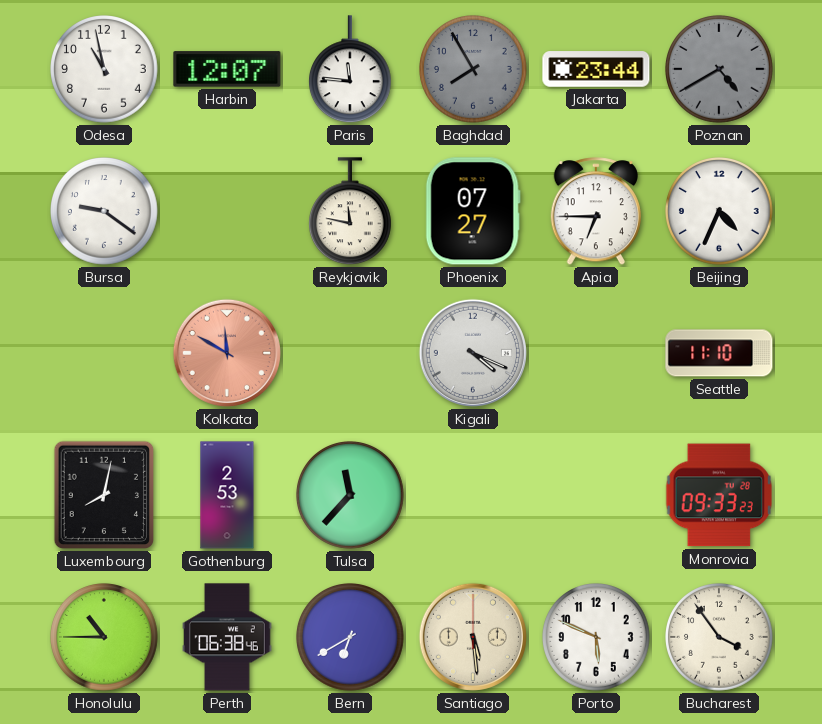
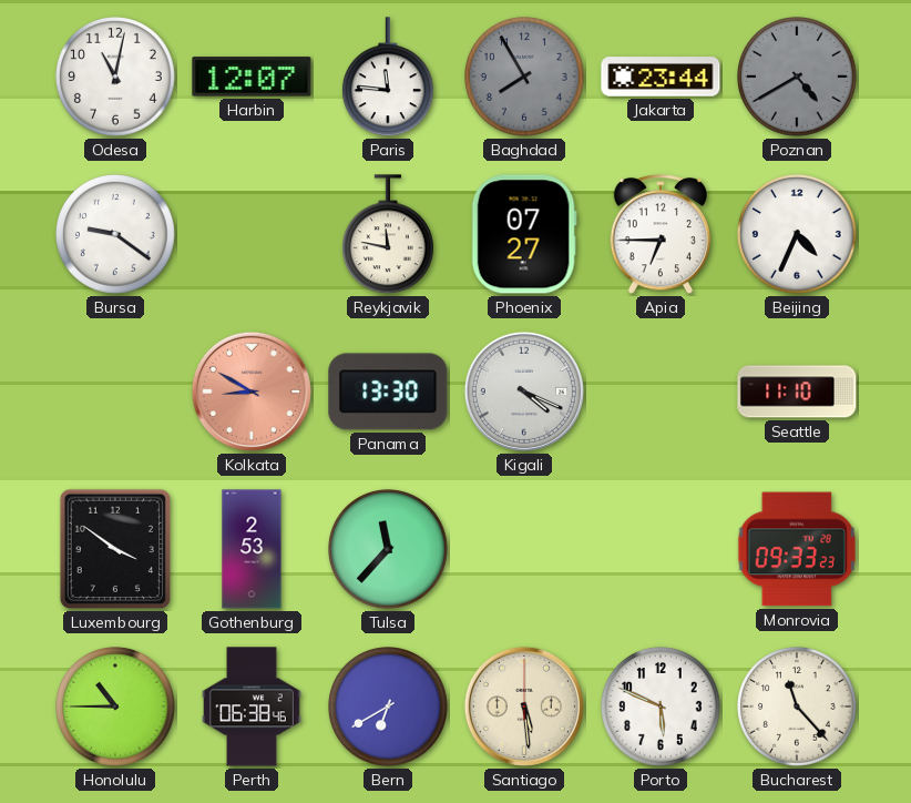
Odesa: 10:58 -> 11:02 (116, 78)
Kolkata: 11:50 -> 8:50 (252, 392)
Panama: none -> 13:30 (388, 392)
Luxembourg: 8:02 -> 3:51 (115, 549)
Bucharest: 3:54 -> 11:23 (798, 708)
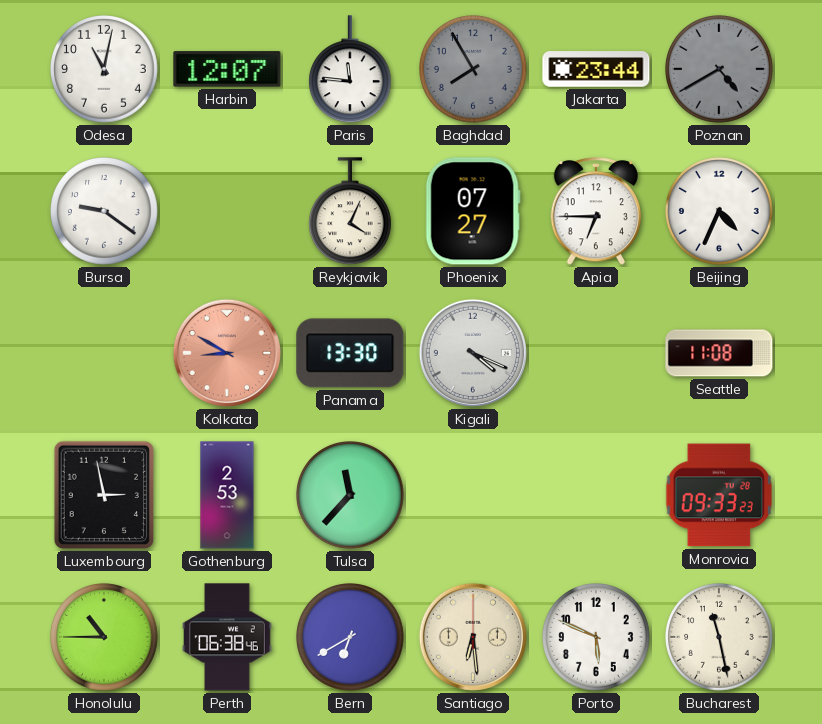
Reykjavik: 11:47 -> 4:04 (351, 212)
Seattle: 11:10 -> 11:08 (719, 353)
Luxembourg: 3:51 -> 2:58 (104, 495)
Santiago: 5:29 -> 6:29 (473, 637)
Bucharest: 11:23 -> 11:28 (720, 638)
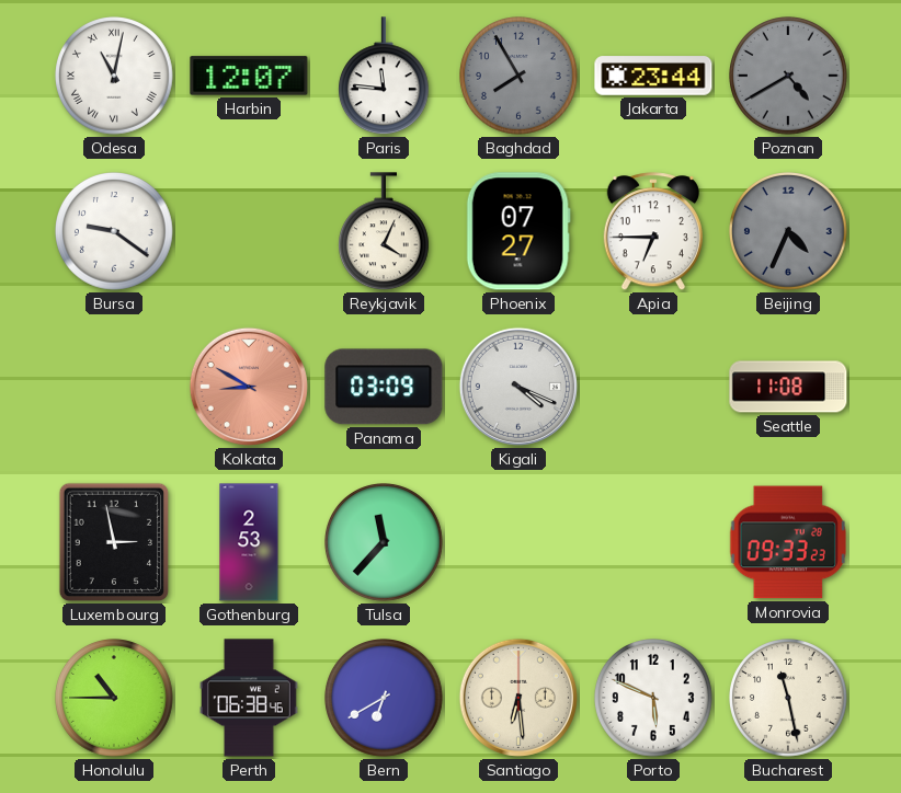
Odesa numerals: Arabic -> Roman (115, 77)
Beijing dial: white -> grey (789, 232)
Panama: 13:30 -> 03:09 (384, 387)
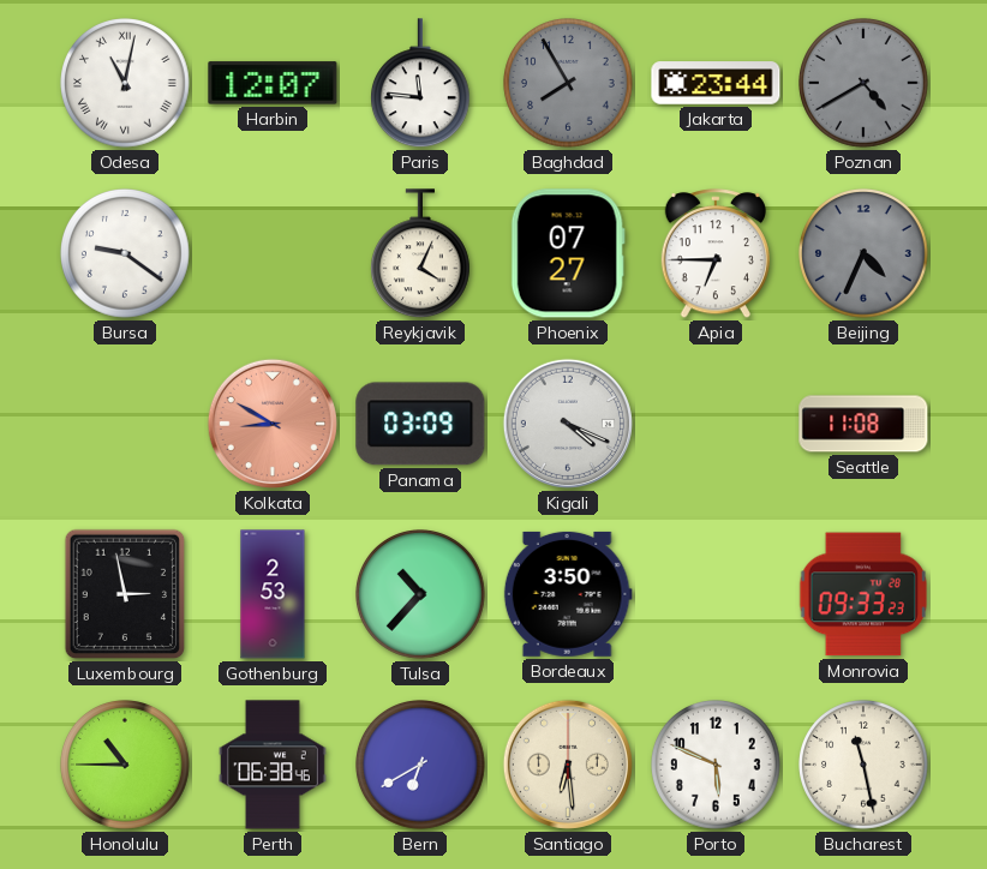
Tulsa: 11:37 -> 10:37 (421, 595)
Bordeaux: none -> 3:50 (568, 594)
